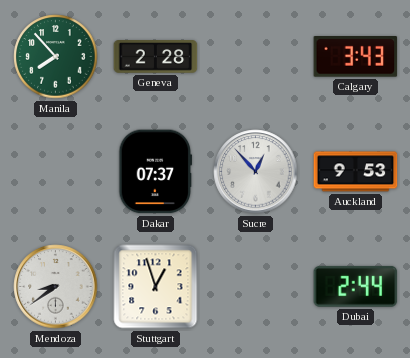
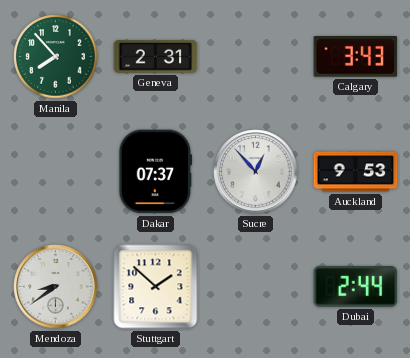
Geneva: 2:28 -> 2:31 (156, 57)
Stuttgart: 12:57 -> 1:52 (156, 287)
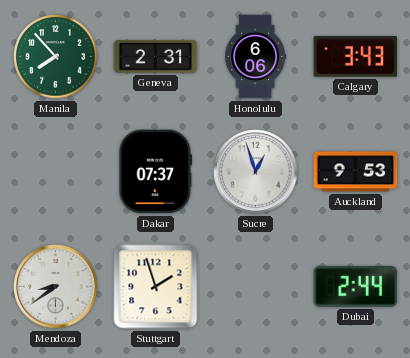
Honolulu: none -> 6:06 (256, 57)
Sucre: 12:53 -> 12:57 (256, 172)
Stuttgart: 1:52 -> 1:57 (156, 287)
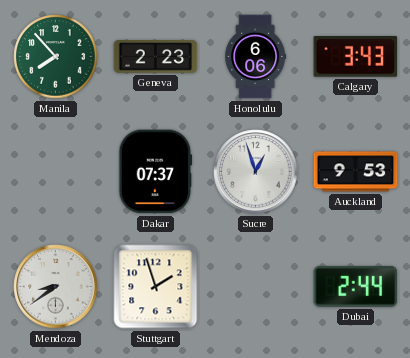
Geneva: 2:31 -> 2:23 (156, 57)
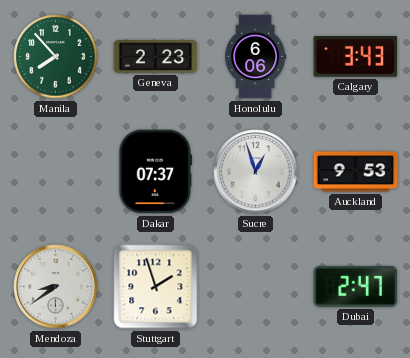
Dubai: 2:44 -> 2:47 (356, 286)
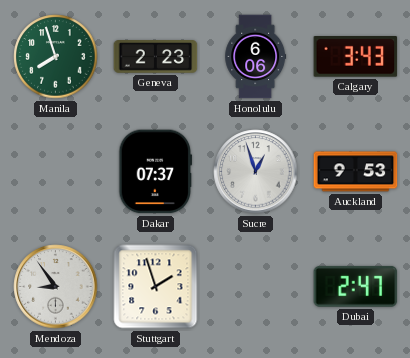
Manila: 7:53 -> 7:57 (56, 57)
Mendoza: 8:39 -> 8:54 (56, 287)
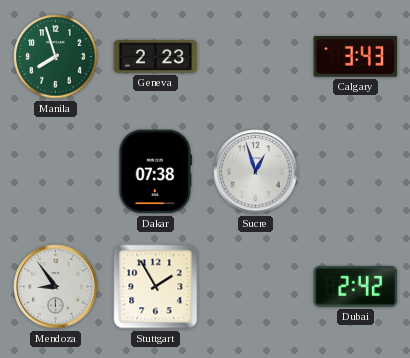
Honolulu: 6:06 -> none (256, 57)
Dakar: 07:37 -> 07:38 (156, 172)
Auckland: 9:53 -> none (356, 172)
Stuttgart: 1:57 -> 1:55 (156, 287)
Dubai: 2:47 -> 2:42 (356, 286)
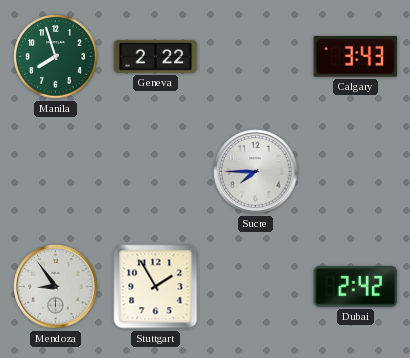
Geneva: 2:23 -> 2:22 (156, 57)
Dakar: 07:38 -> none (156, 172)
Sucre: 12:57 -> 7:45 (256, 172)
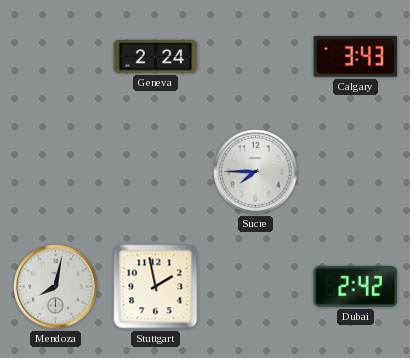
Manila: 7:57 -> none (56, 57)
Geneva: 2:22 -> 2:24 (156, 57)
Mendoza: 8:54 -> 8:02 (56, 287)
Stuttgart: 1:55 -> 1:58 (156, 287)
